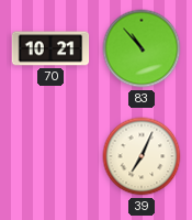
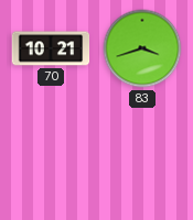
83: 10:53 -> 3:42 (142, 48)
39: 7:04 -> none (142, 156)
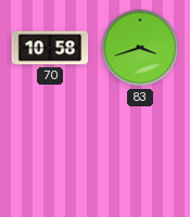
70: 10:21 -> 10:58 (50, 48)
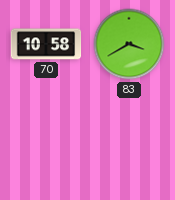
83: 3:42 -> 3:40 (129, 44)
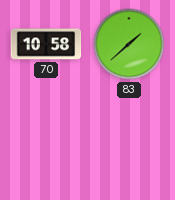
83: 3:40 -> 1:38 (129, 44)
